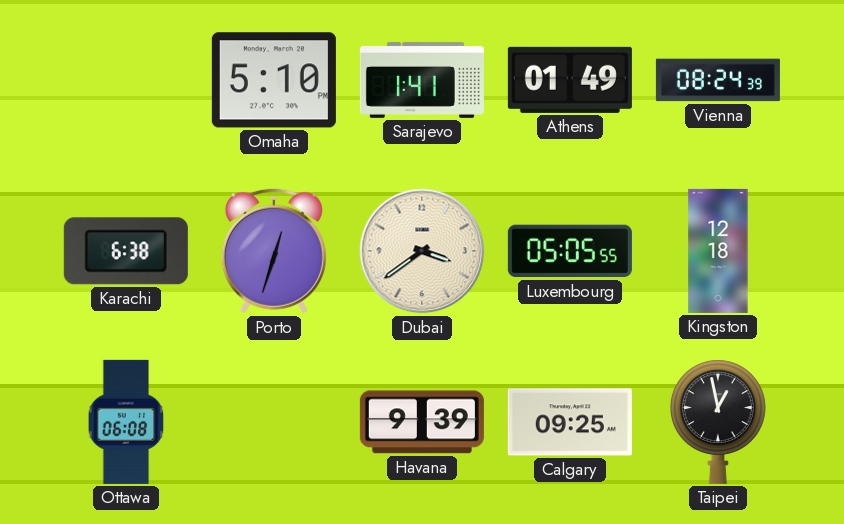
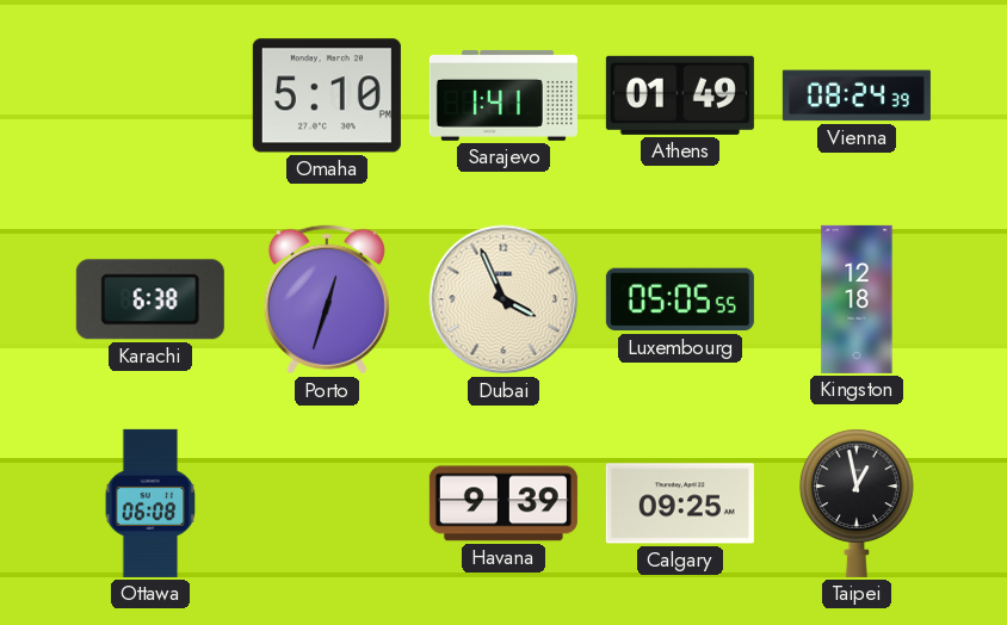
Dubai: 3:39 -> 3:56 (504, 299)
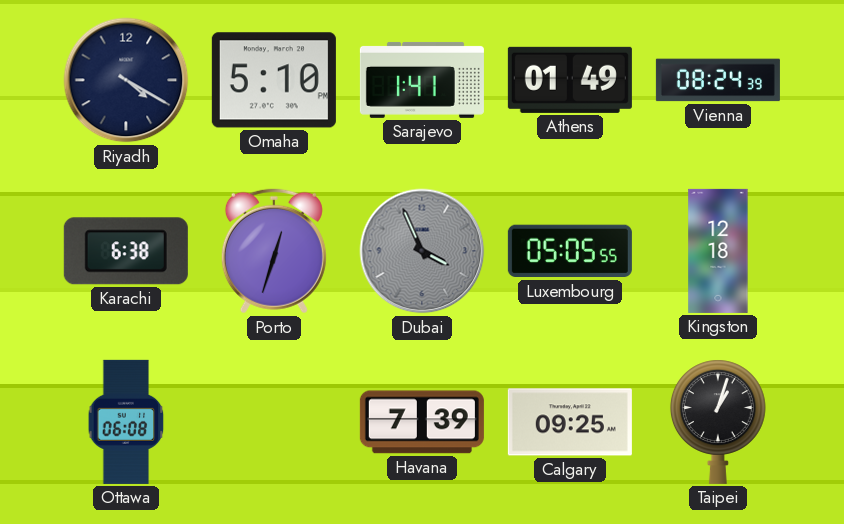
Riyadh: none -> 4:20 (126, 80)
Dubai dial: cream -> grey (422, 251)
Havana: 9:39 -> 7:39 (422, 422)
Taipei: 12:58 -> 1:03 (718, 422)
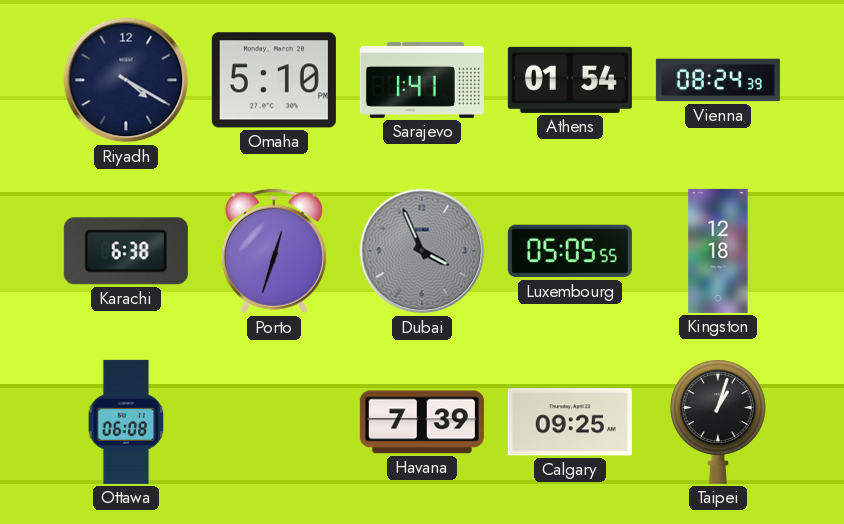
Athens: 01:49 -> 01:54 (570, 80)
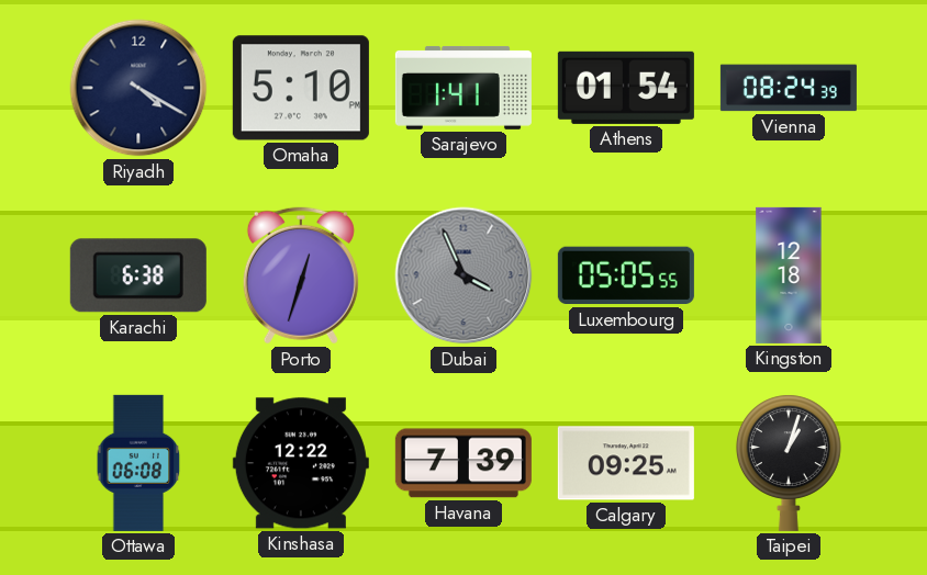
Kinshasa: none -> 12:22 (301, 463)
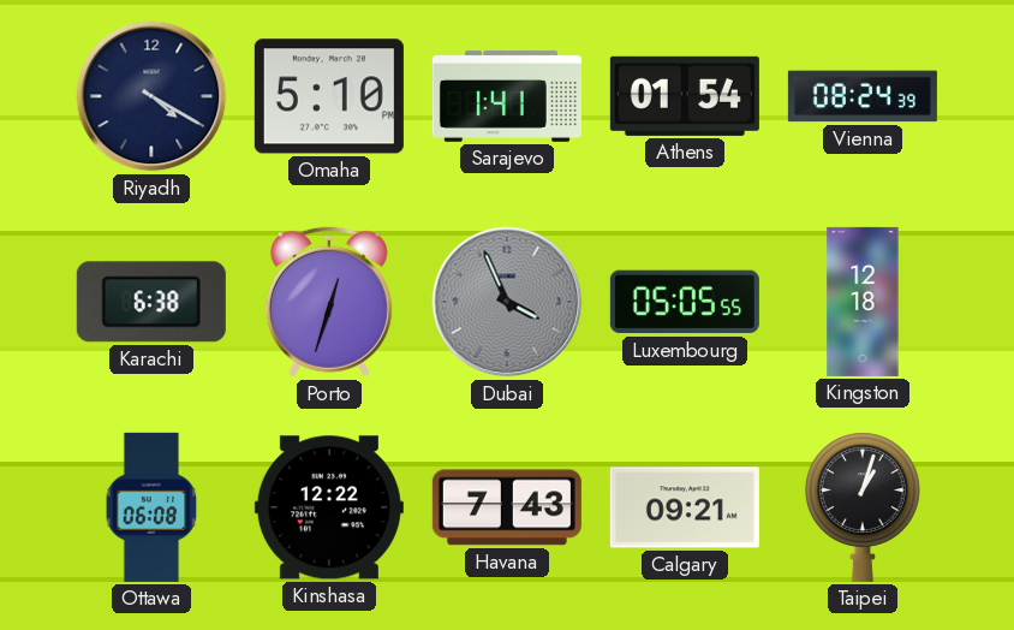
Havana: 7:39 -> 7:43 (507, 507)
Calgary: 09:25 -> 09:21 (685, 507)
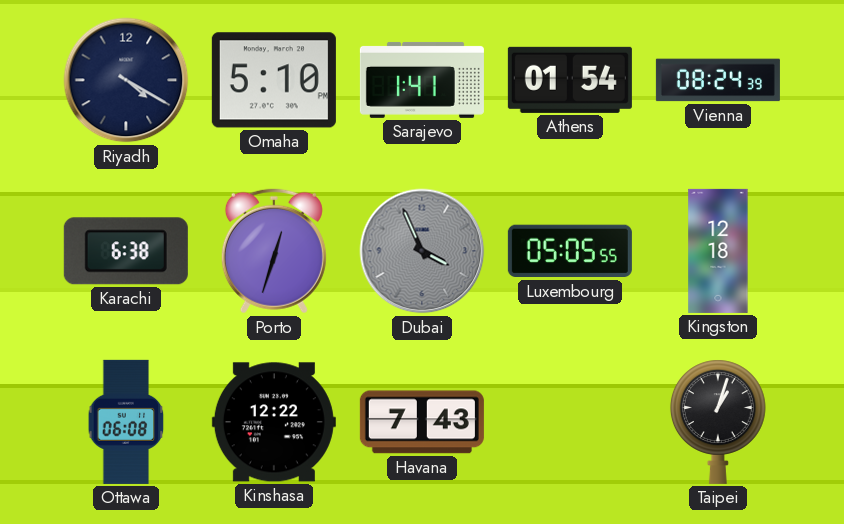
Calgary: 09:21 -> none (685, 507)
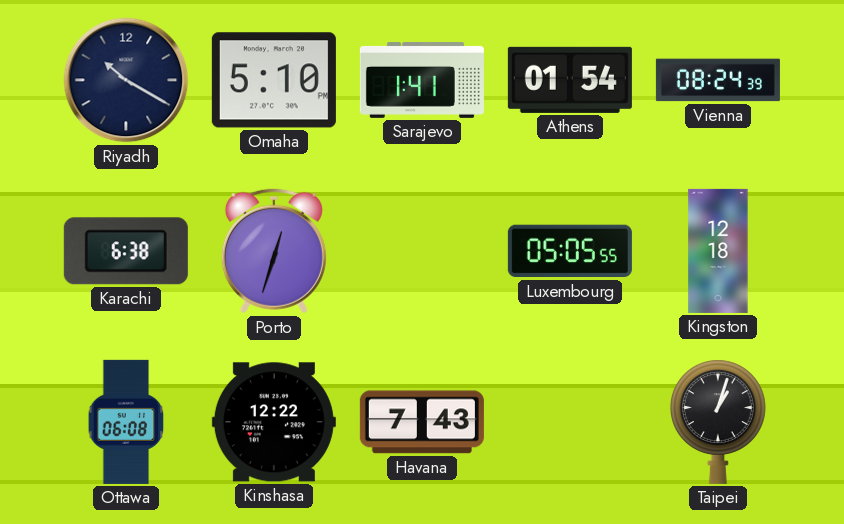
Riyadh: 4:20 -> 10:20 (126, 80)
Dubai: 3:56 -> none (422, 251)
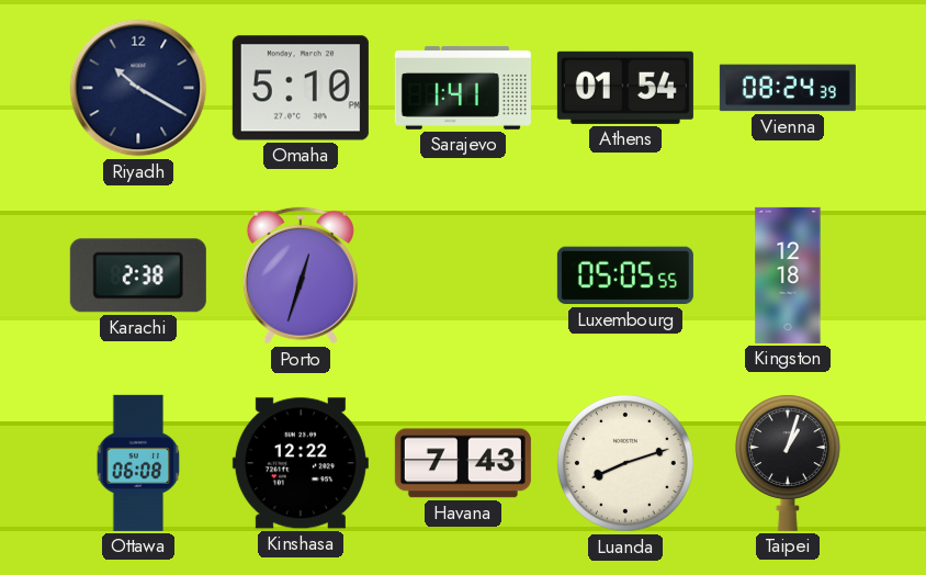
Karachi: 6:38 -> 2:38 (138, 275)
Luanda: none -> 8:12 (626, 464)
